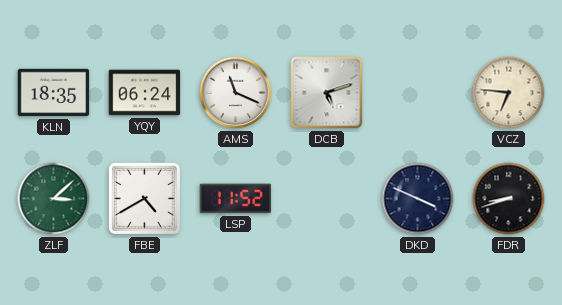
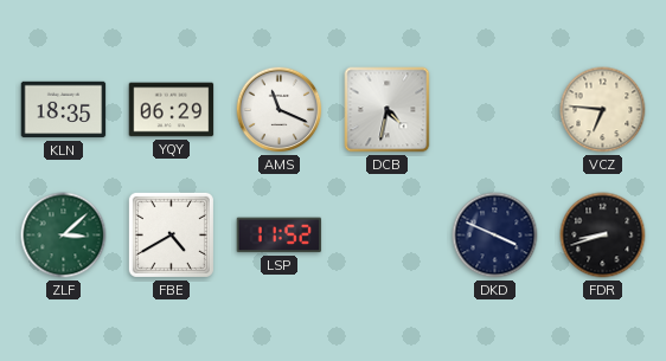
YQY: 06:24 -> 06:29 (172, 110)
DCB: 5:12 -> 4:32 (388, 110)
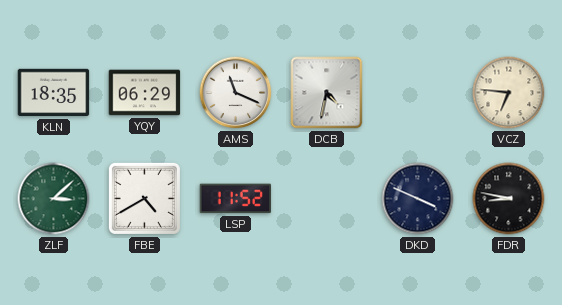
FDR: 8:42 -> 8:47 (509, 199)
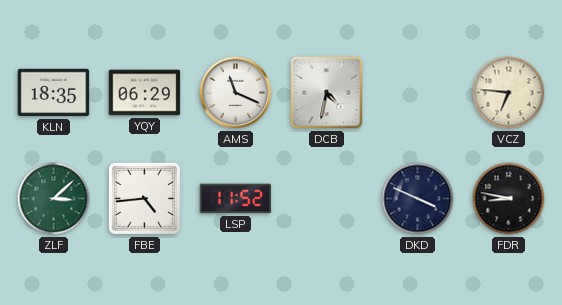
FBE: 4:40 -> 4:44 (144, 198)
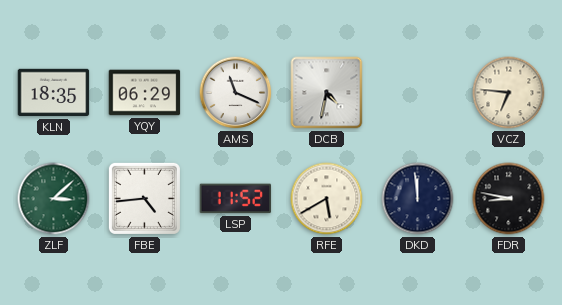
RFE: none -> 5:40 (327, 199)
DKD: 3:49 -> 11:59 (418, 199)
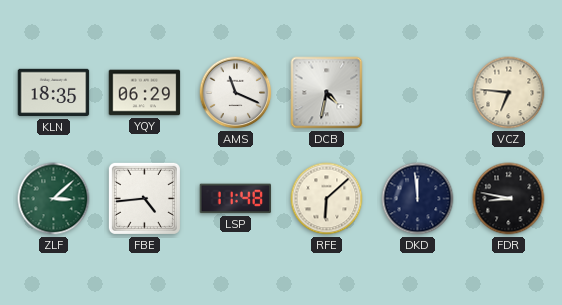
LSP: 11:52 -> 11:48 (236, 199)
RFE: 5:40 -> 6:08 (327, 199)
